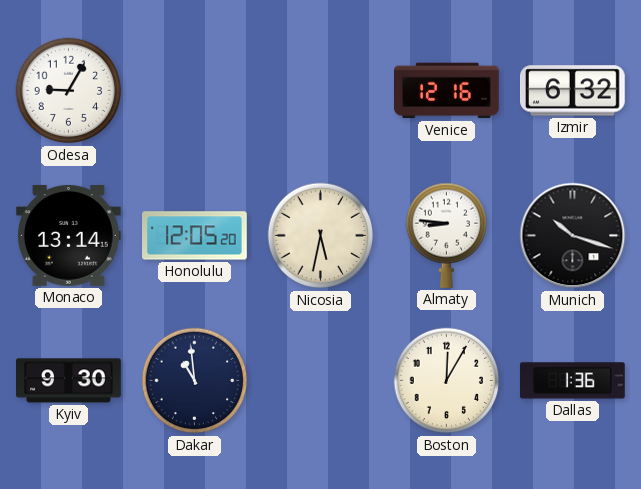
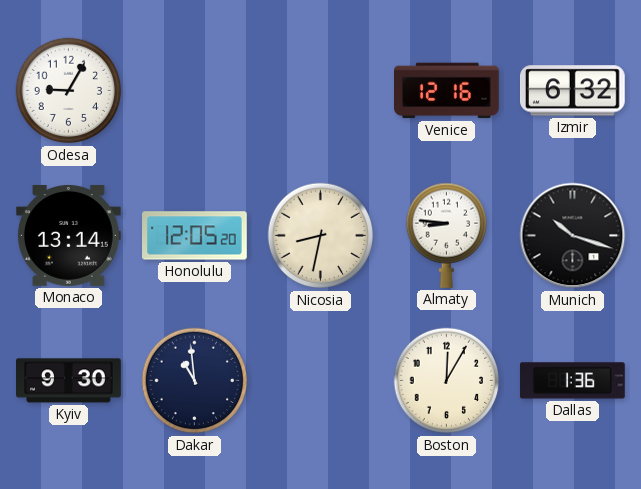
Nicosia: 5:32 -> 8:32 (321, 236)
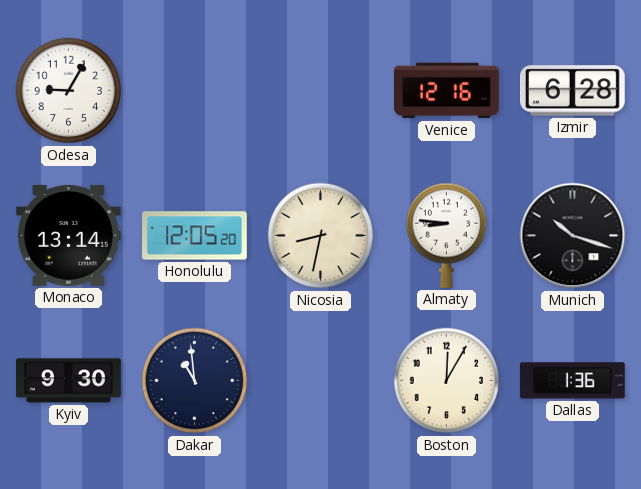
Izmir: 6:32 -> 6:28 (573, 91)
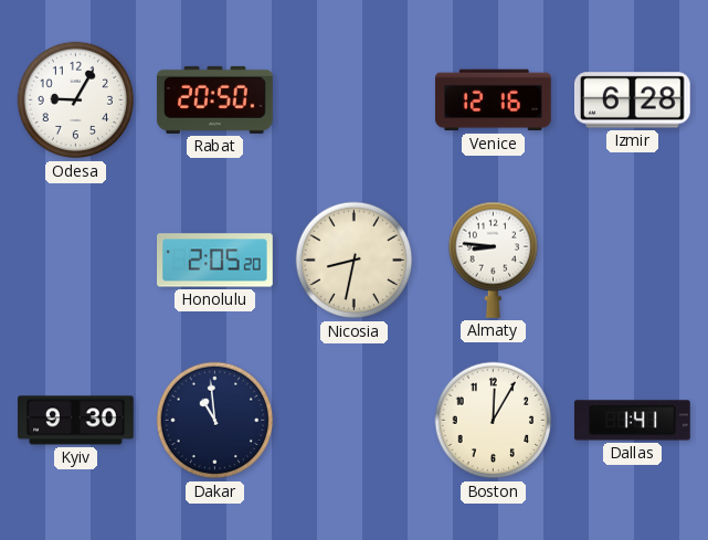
Rabat: none -> 20:50 (215, 99)
Monaco: 13:14 -> none (69, 235)
Honolulu: 12:05 -> 2:05 (215, 261)
Munich: 10:18 -> none (573, 236)
Dallas: 1:36 -> 1:41 (633, 421)
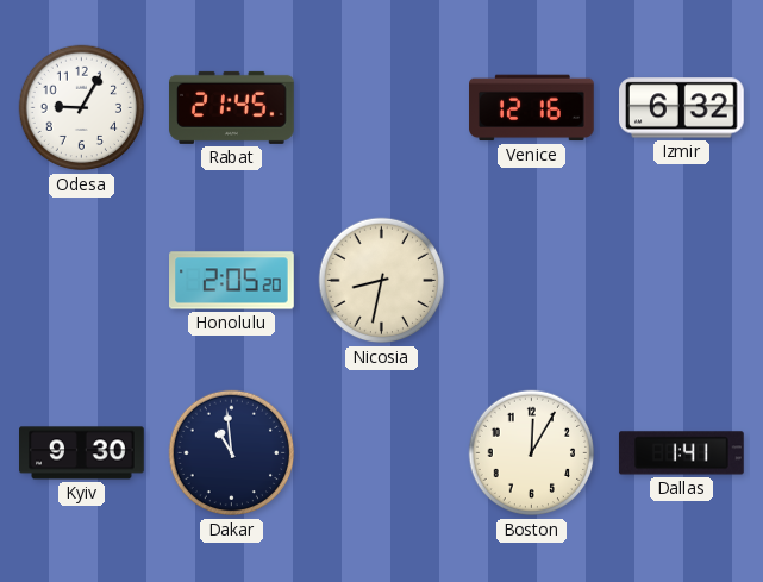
Rabat: 20:50 -> 21:45 (232, 107)
Izmir: 6:28 -> 6:32 (682, 108)
Almaty: 8:46 -> none (493, 260)
